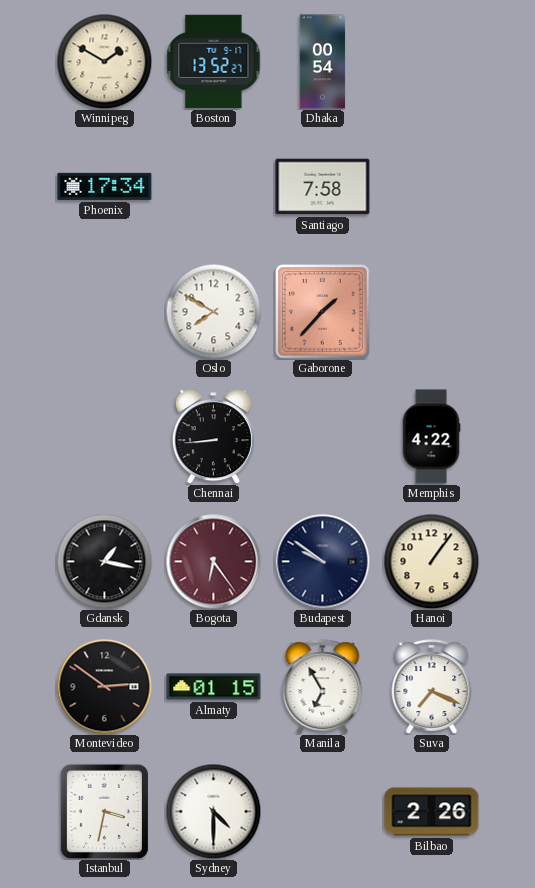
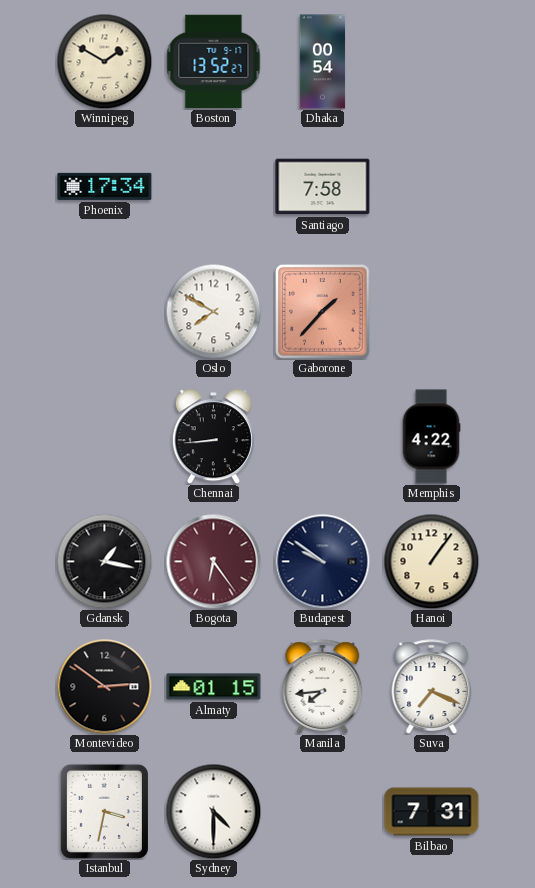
Manila: 6:55 -> 7:44 (323, 687)
Bilbao: 2:26 -> 7:31 (432, 812)
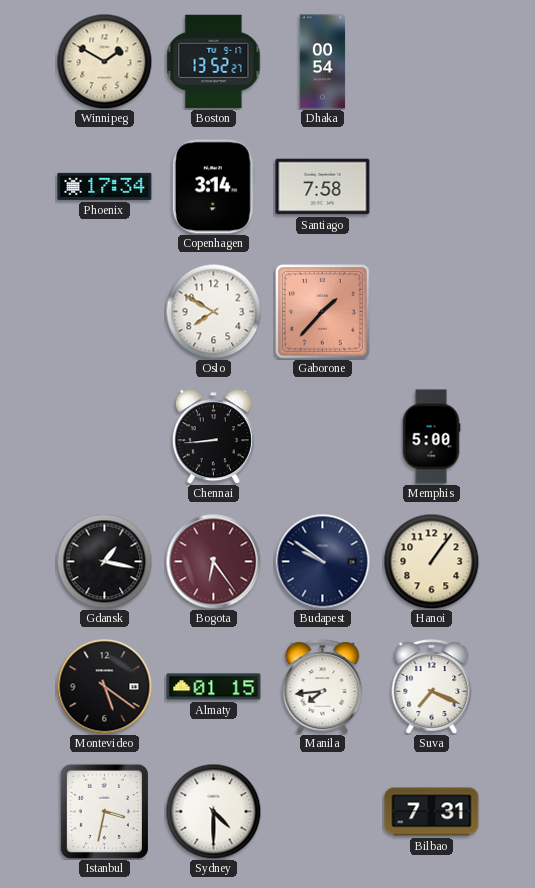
Copenhagen: none -> 3:14 (213, 187)
Memphis: 4:22 -> 5:00 (431, 437)
Montevideo: 2:51 -> 5:21 (104, 686)
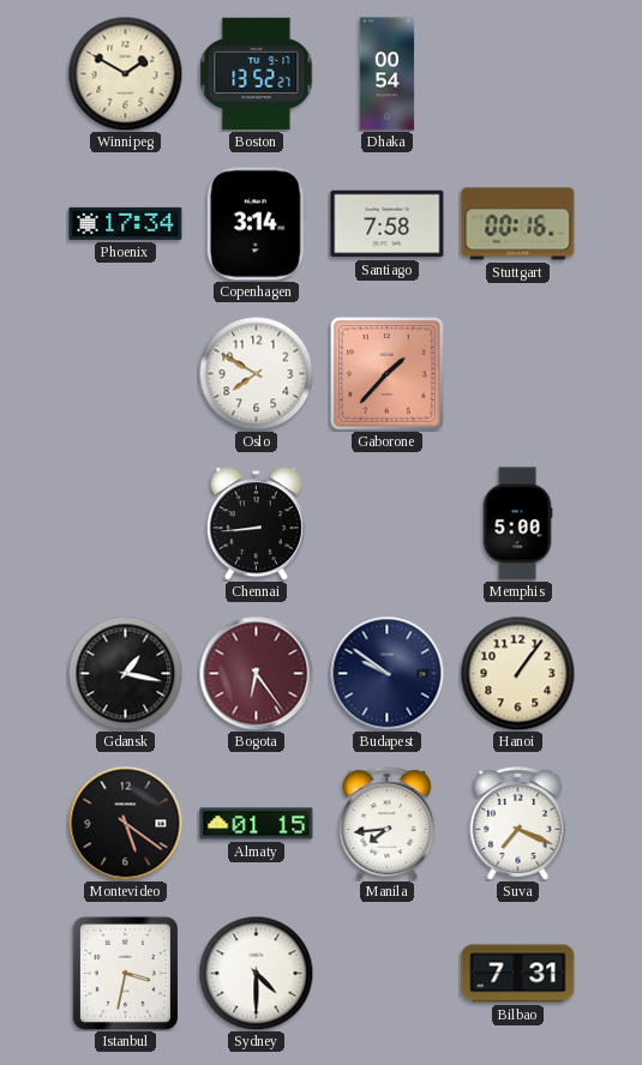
Stuttgart: none -> 00:16 (518, 224)
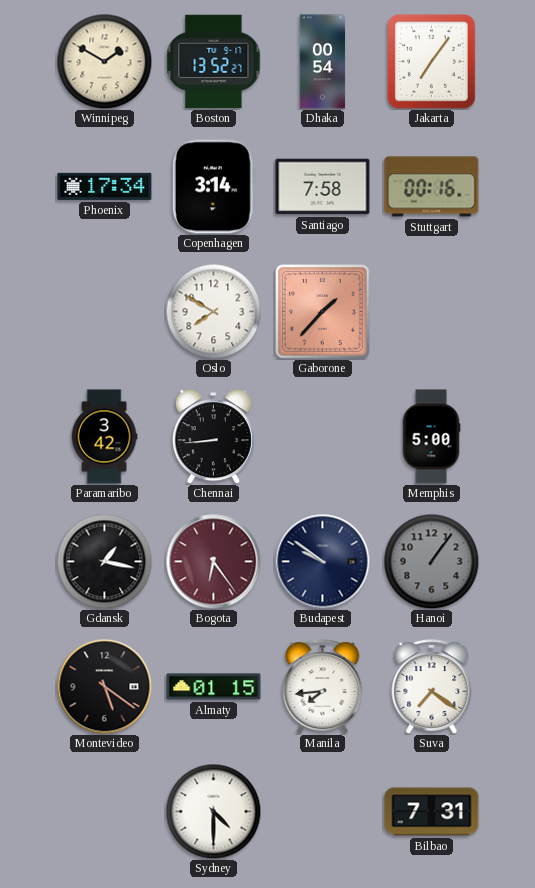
Jakarta: none -> 7:06 (432, 62)
Paramaribo: none -> 3:42 (104, 437)
Hanoi dial: cream -> grey (431, 561)
Suva: 7:19 -> 7:21 (432, 687)
Istanbul: 3:32 -> none (125, 973)
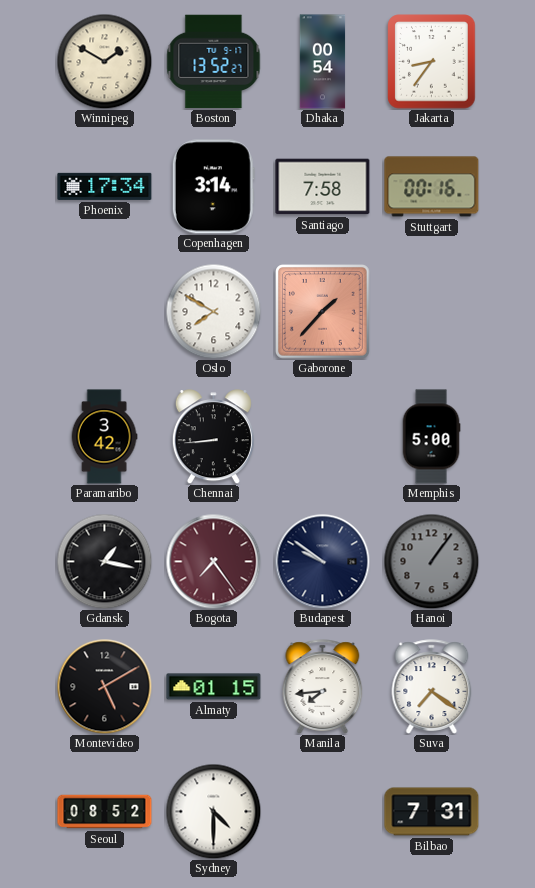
Jakarta: 7:06 -> 8:36 (432, 62)
Bogota: 6:24 -> 7:24 (213, 561)
Montevideo: 5:21 -> 5:10 (104, 686)
Seoul: none -> 08:52 (105, 812)
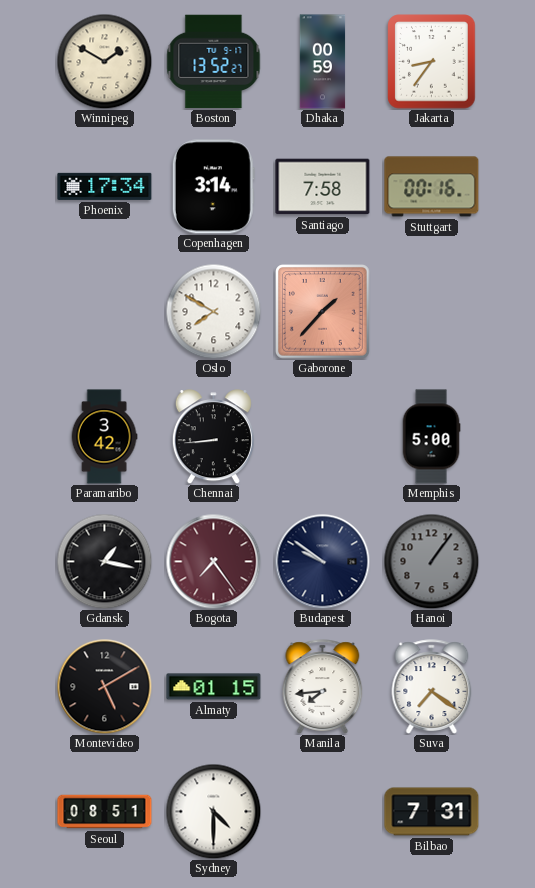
Dhaka: 00:54 -> 00:59 (323, 62)
Seoul: 08:52 -> 08:51 (105, 812)
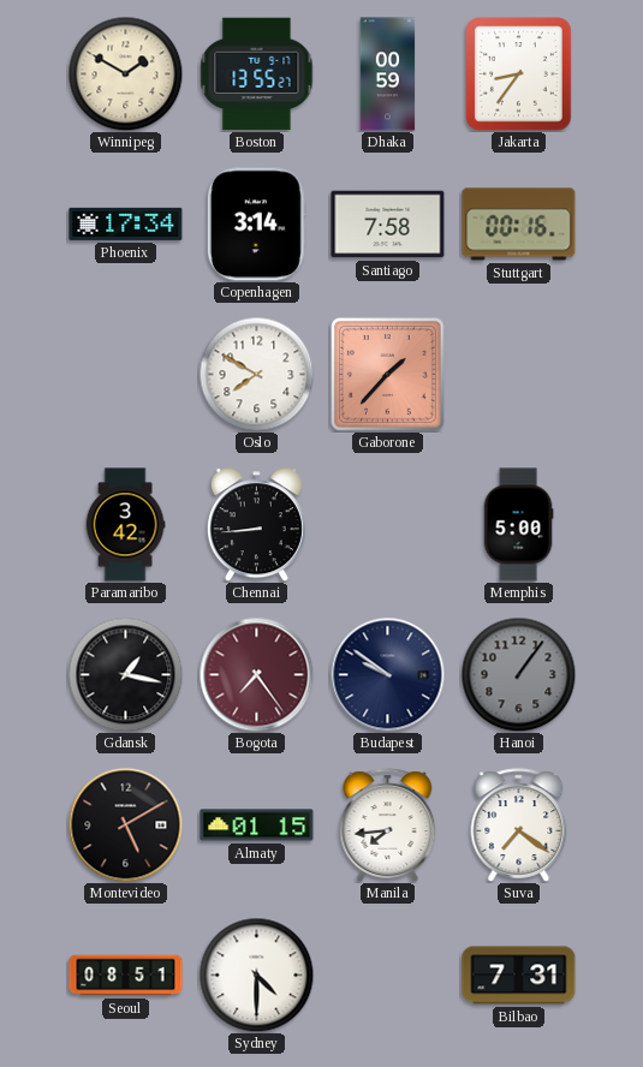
Boston: 13:52 -> 13:55 (257, 74)
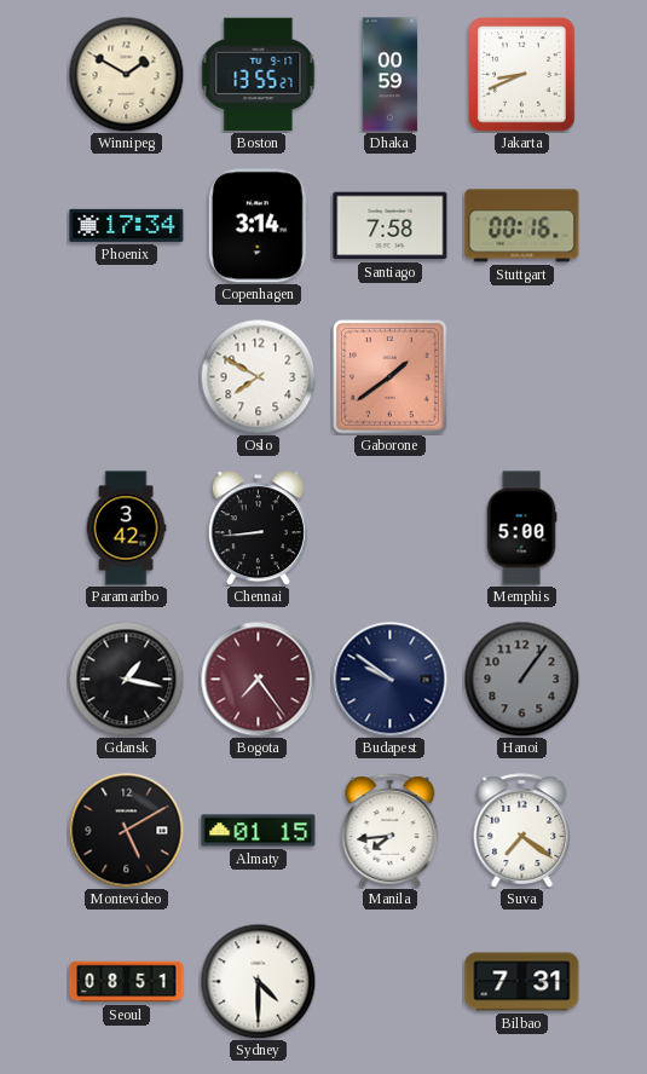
Jakarta: 8:36 -> 8:41 (522, 75)
Gaborone: 1:37 -> 1:39 (391, 377)
